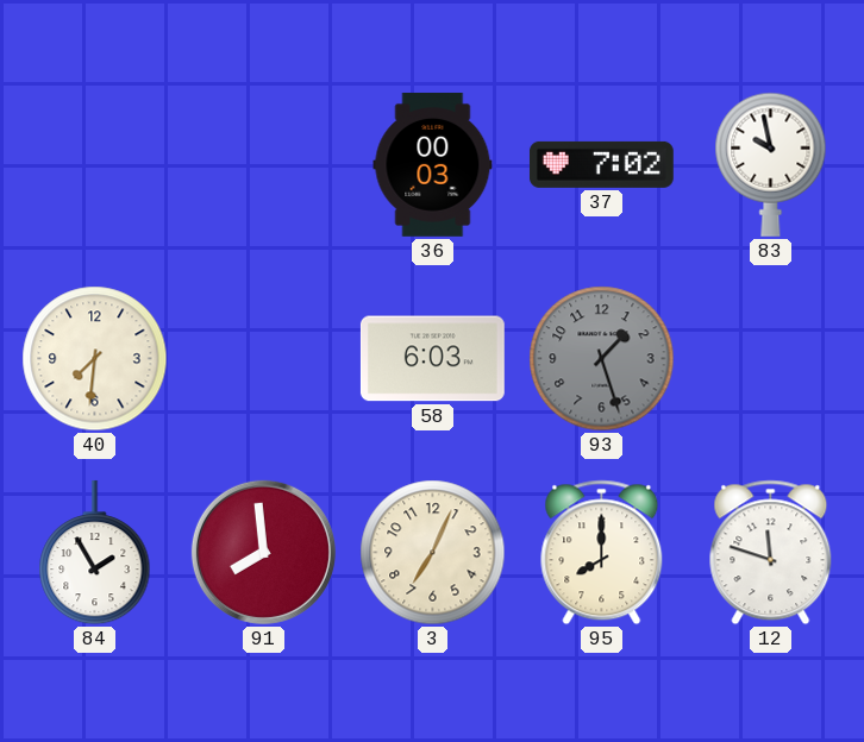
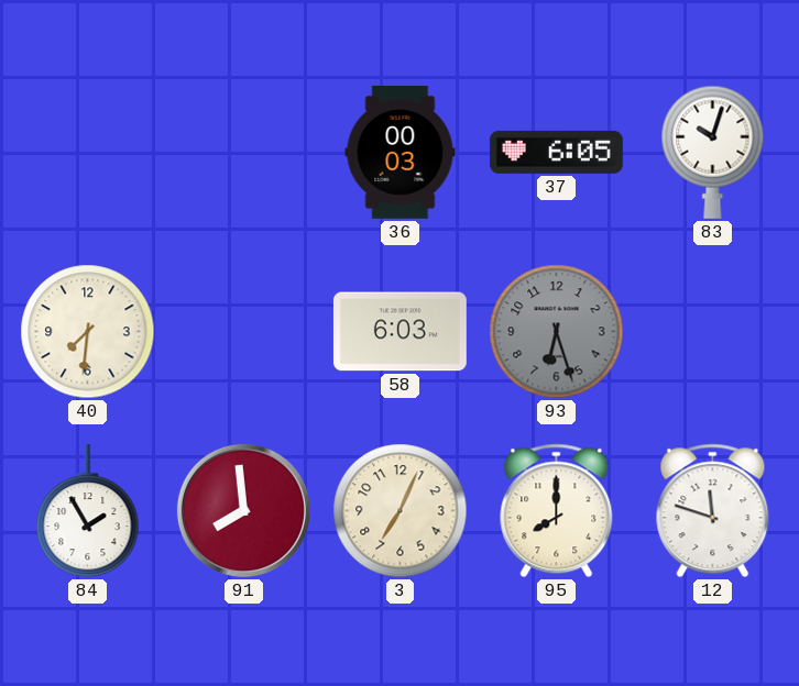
37: 7:02 -> 6:05 (556, 152)
83: 9:58 -> 10:03 (713, 152)
93: 1:27 -> 6:27 (557, 332)
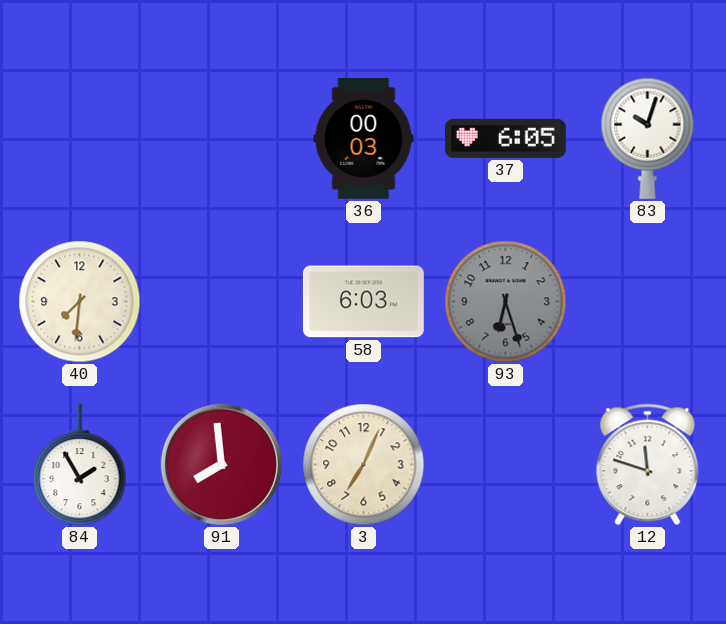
95: 8:00 -> none (557, 511)
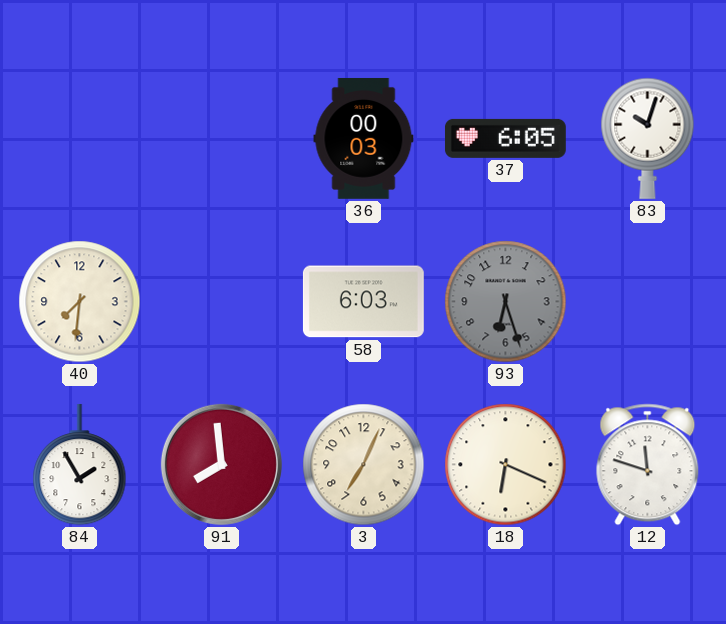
18: none -> 6:19 (506, 465)
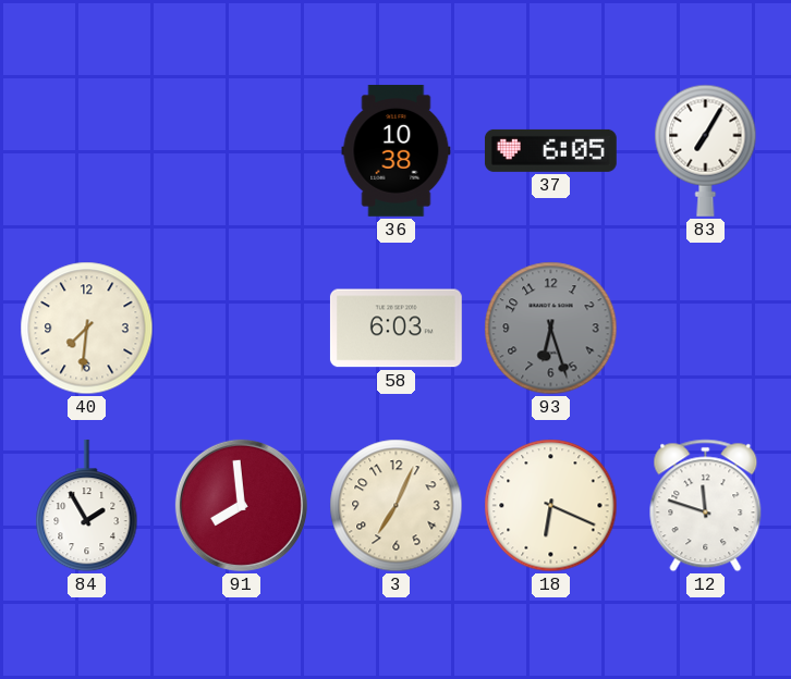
36: 00:03 -> 10:38 (397, 150)
83: 10:03 -> 7:05 (706, 150)
